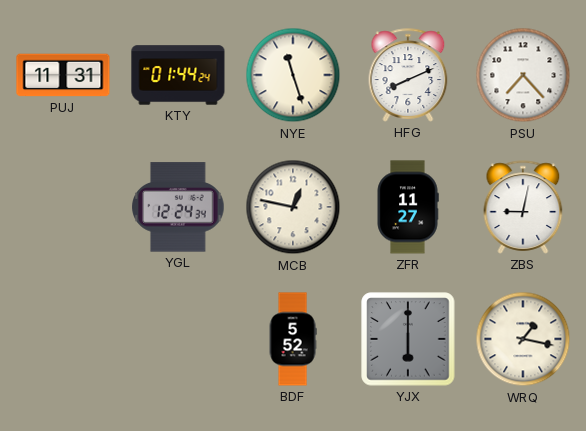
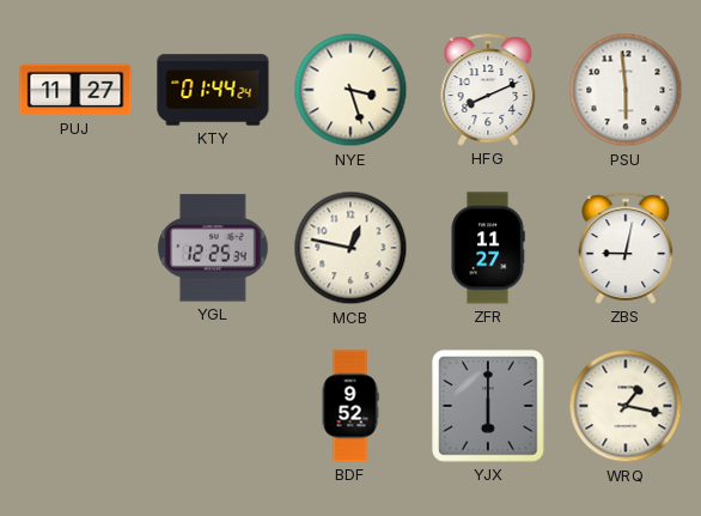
PUJ: 11:31 -> 11:27 (75, 90)
NYE: 11:27 -> 3:27 (350, 90)
PSU: 7:23 -> 5:59 (626, 90)
YGL: 12:24 -> 12:25 (213, 248)
BDF: 5:52 -> 9:52 (350, 406)
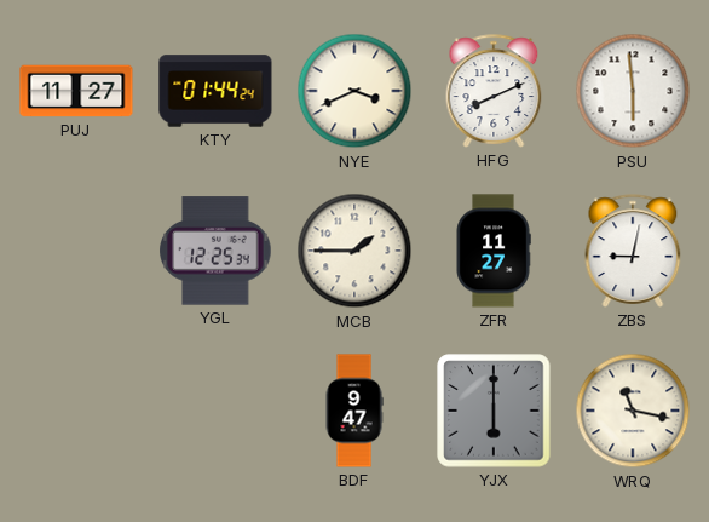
NYE: 3:27 -> 3:41 (354, 91)
MCB: 12:47 -> 1:45 (354, 251)
BDF: 9:52 -> 9:47 (354, 411)
WRQ: 1:17 -> 11:17 (633, 411)
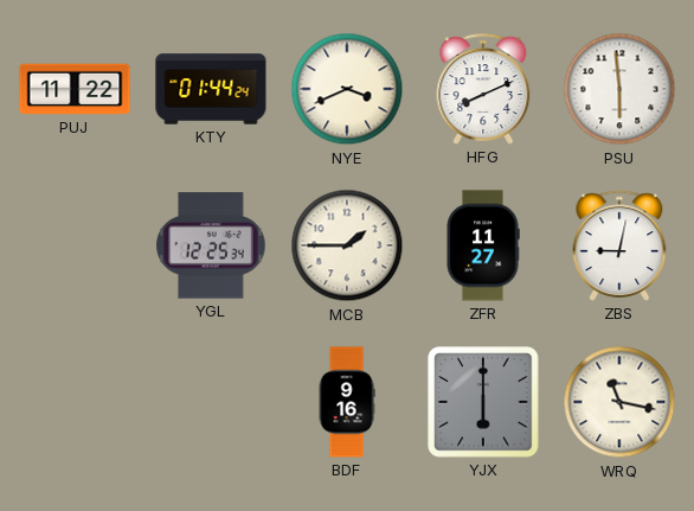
PUJ: 11:27 -> 11:22 (75, 89)
BDF: 9:47 -> 9:16 (347, 402)
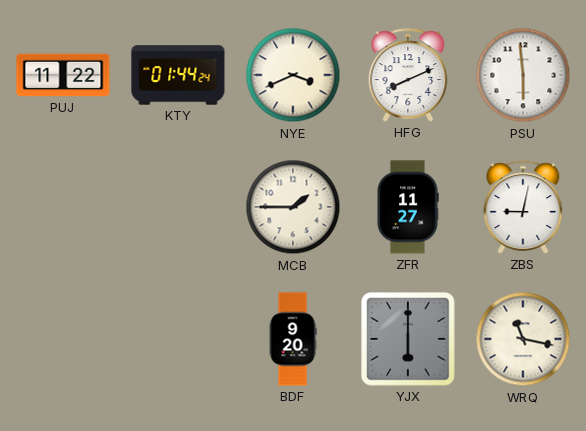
YGL: 12:25 -> none (211, 245)
BDF: 9:16 -> 9:20 (293, 339)
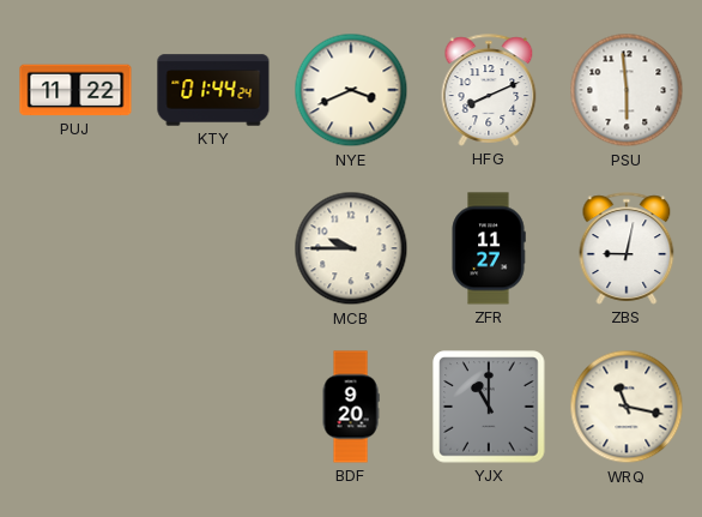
MCB: 1:45 -> 9:45 (351, 248)
YJX: 6:00 -> 11:00 (489, 407)
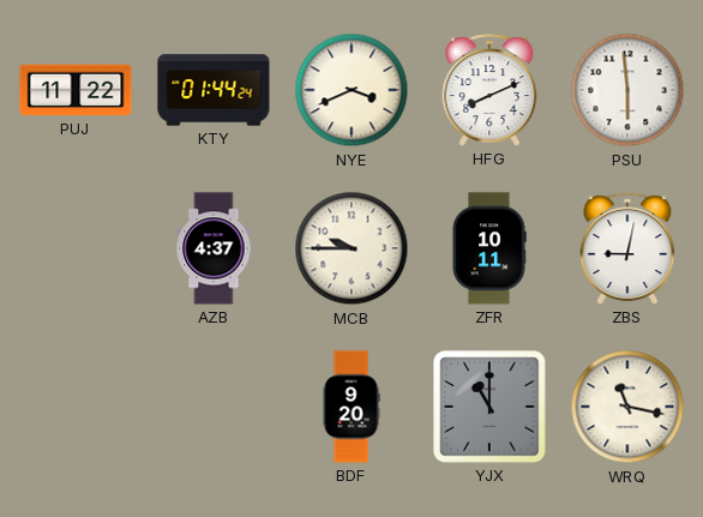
AZB: none -> 4:37 (214, 248)
ZFR: 11:27 -> 10:11 (489, 248)
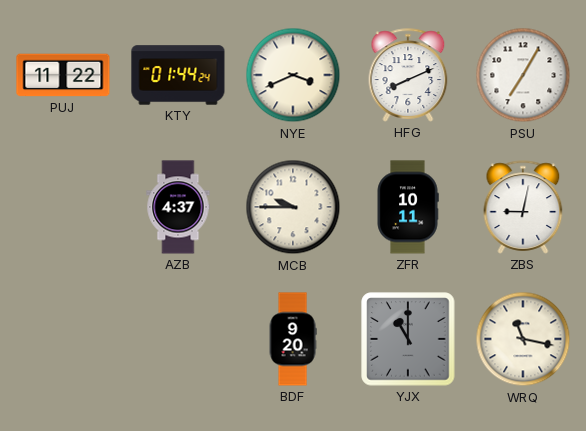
PSU: 5:59 -> 7:05 (523, 75)
